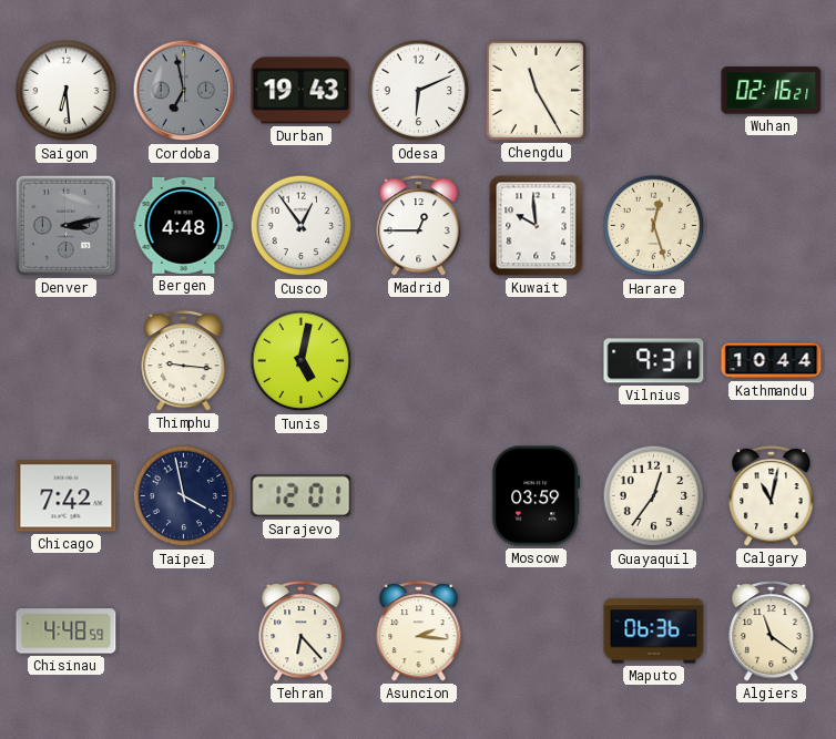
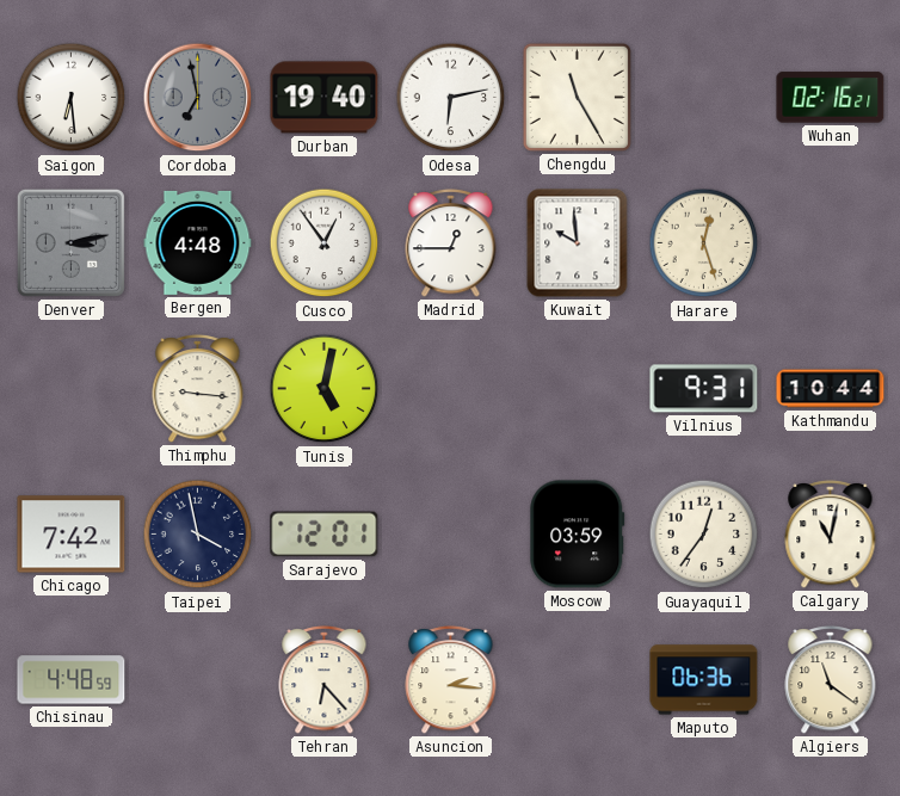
Durban: 19:43 -> 19:40 (325, 98)
Odesa: 6:11 -> 6:13 (451, 98)
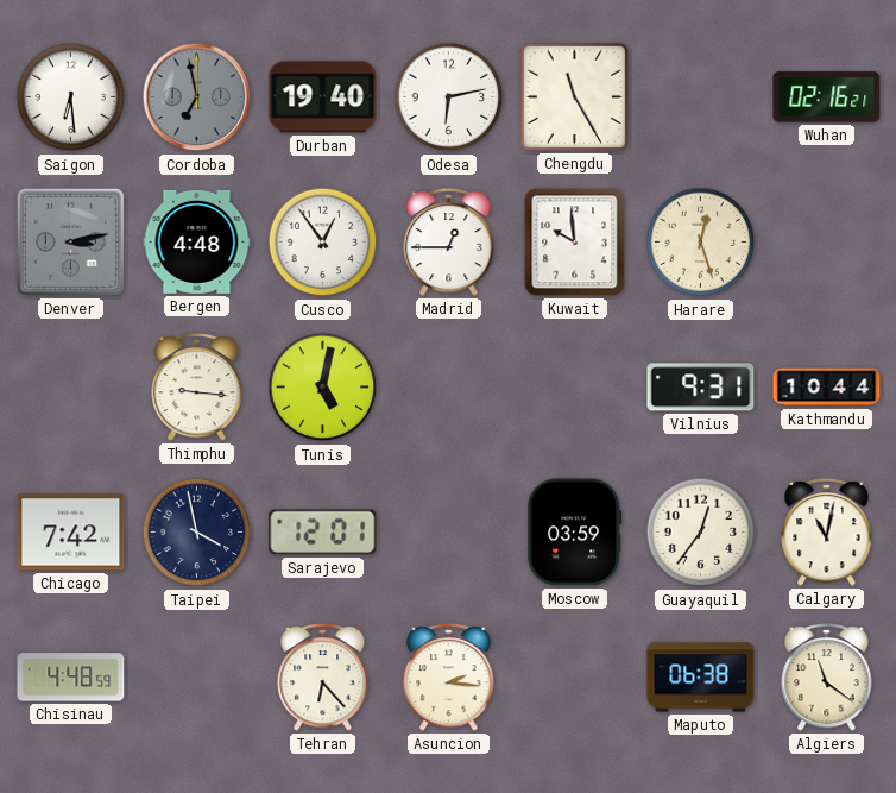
Maputo: 06:36 -> 06:38 (701, 678)
